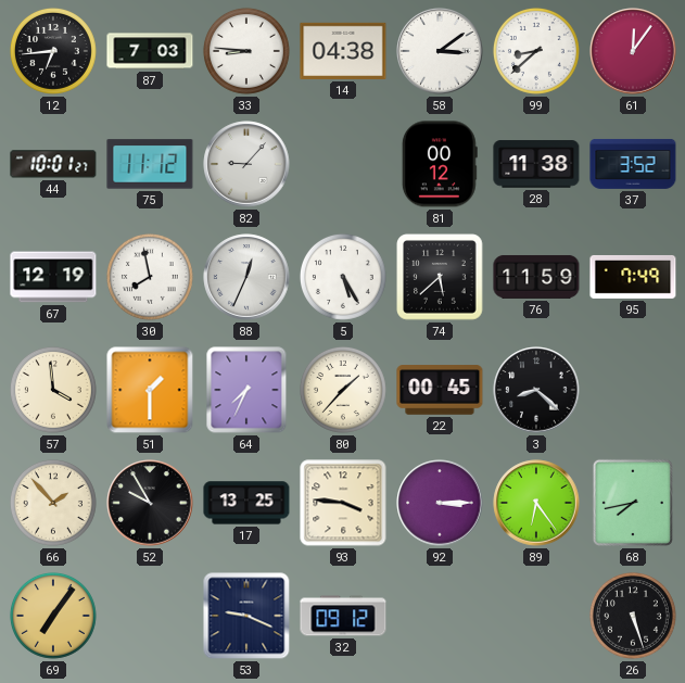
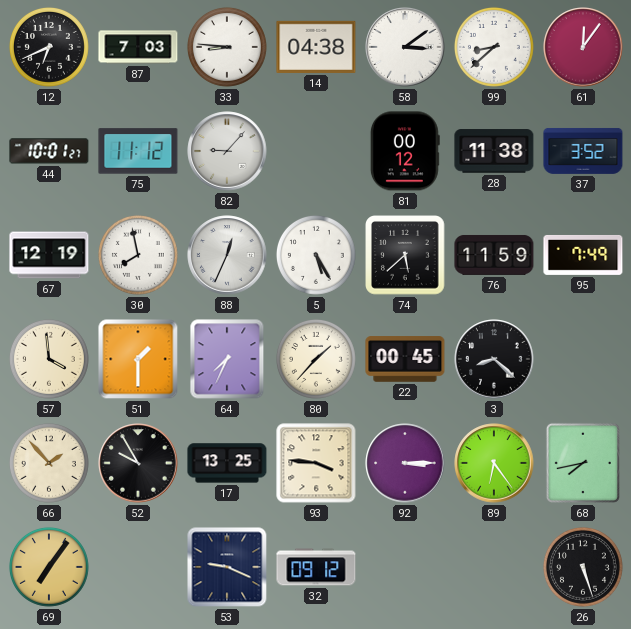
12: 6:44 -> 6:41 (49, 47)
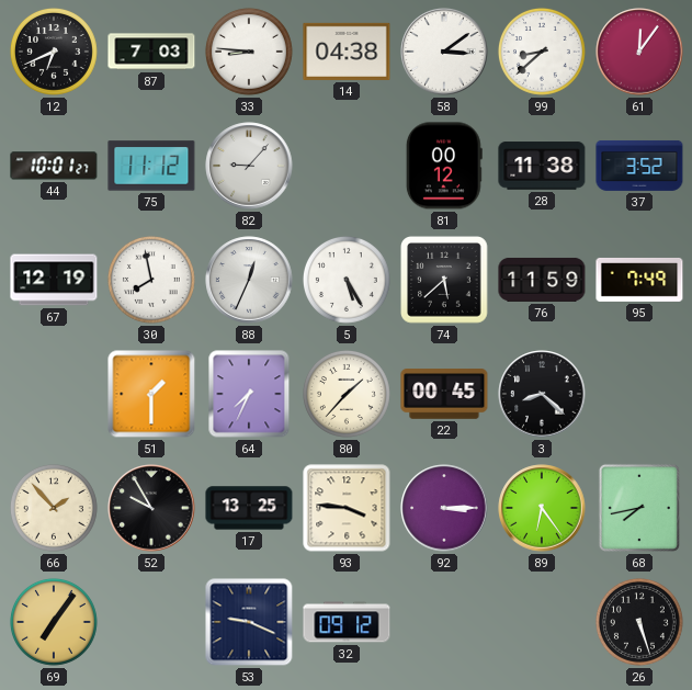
57: 3:59 -> none (49, 359)
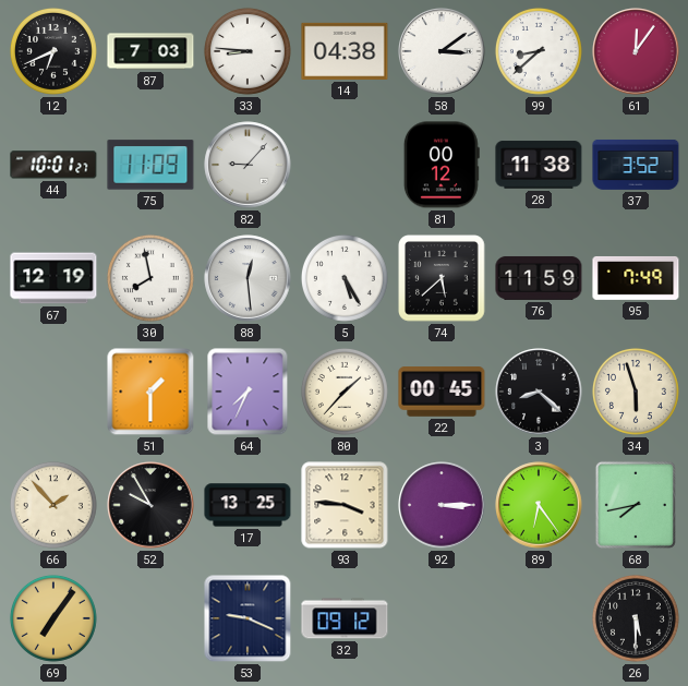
75: 11:12 -> 11:09 (150, 165)
88: 12:34 -> 12:29 (248, 278)
34: none -> 5:57 (636, 392)
26: 5:27 -> 5:30 (636, 618)
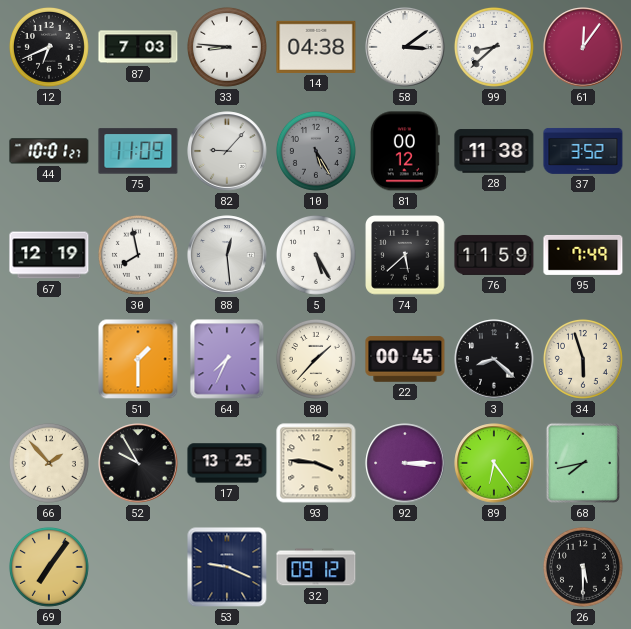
10: none -> 5:25 (316, 151)
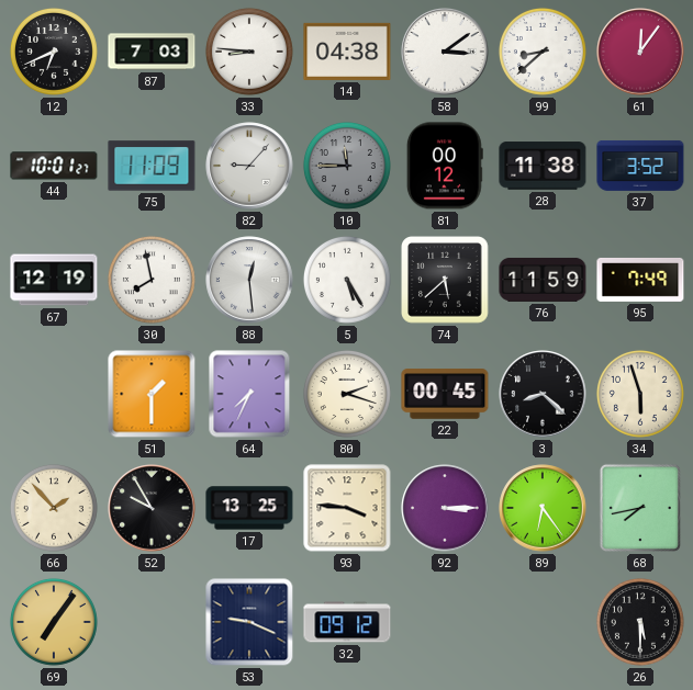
10: 5:25 -> 11:45 (347, 166)
80: 1:37 -> 2:18 (347, 394)
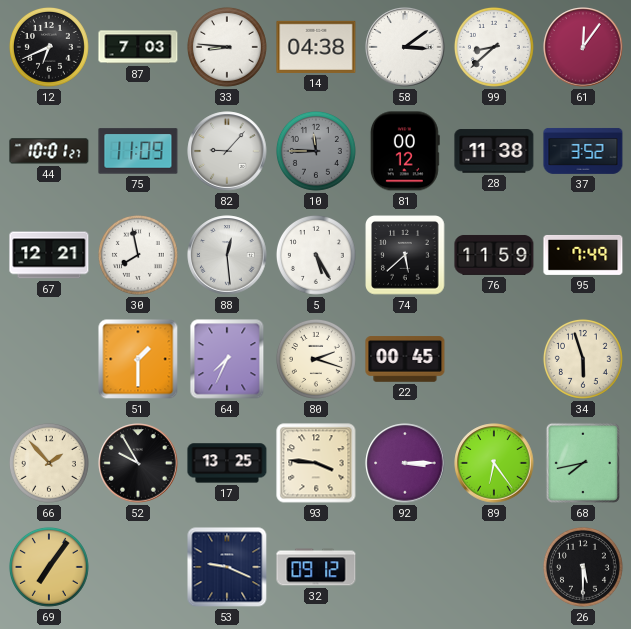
67: 12:19 -> 12:21 (49, 255)
3: 8:22 -> none (543, 394)
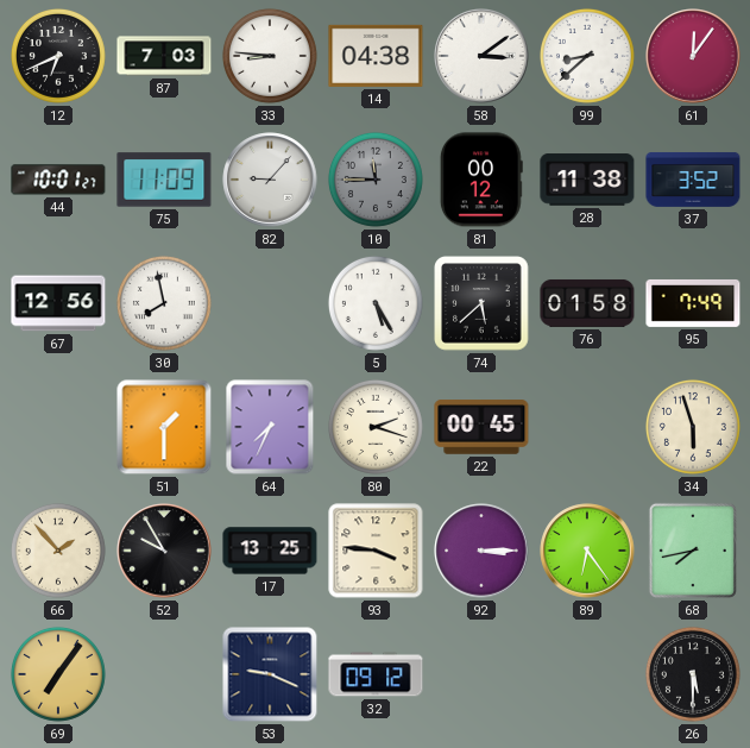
67: 12:21 -> 12:56 (58, 303)
88: 12:29 -> none (227, 255)
76: 11:59 -> 01:58 (587, 303)
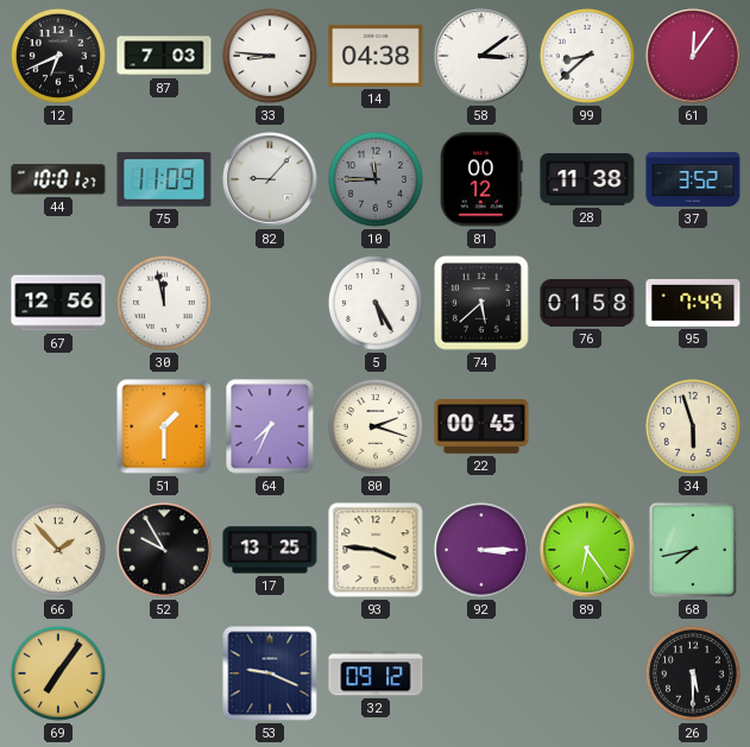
30: 7:58 -> 11:58 (164, 303)
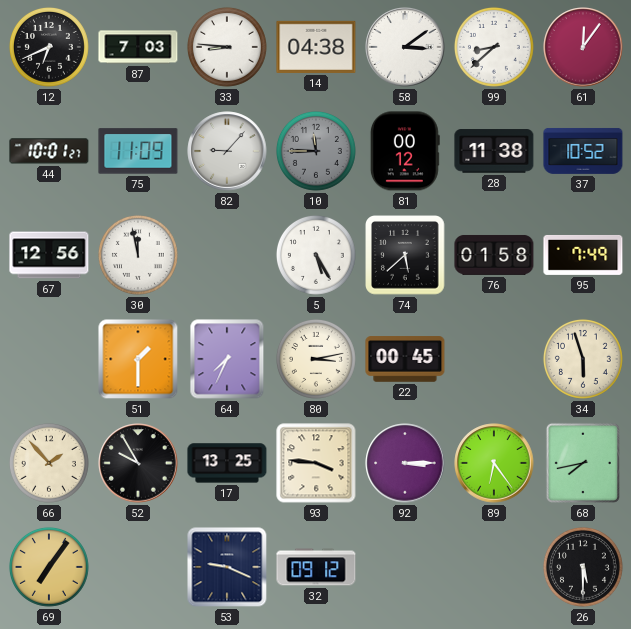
37: 3:52 -> 10:52 (583, 151)
80: 2:18 -> 3:13 (316, 359)
